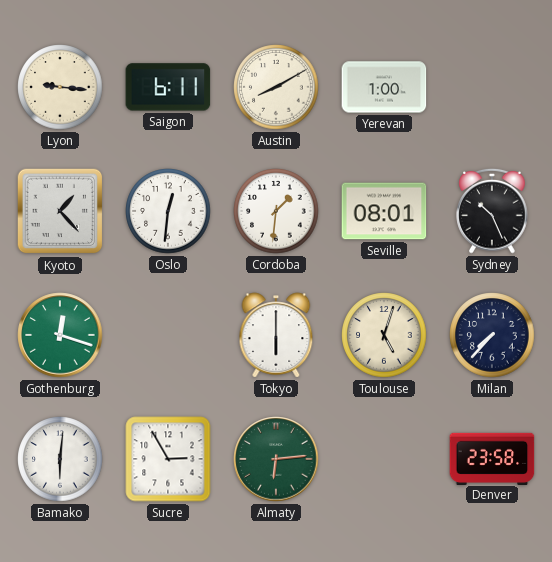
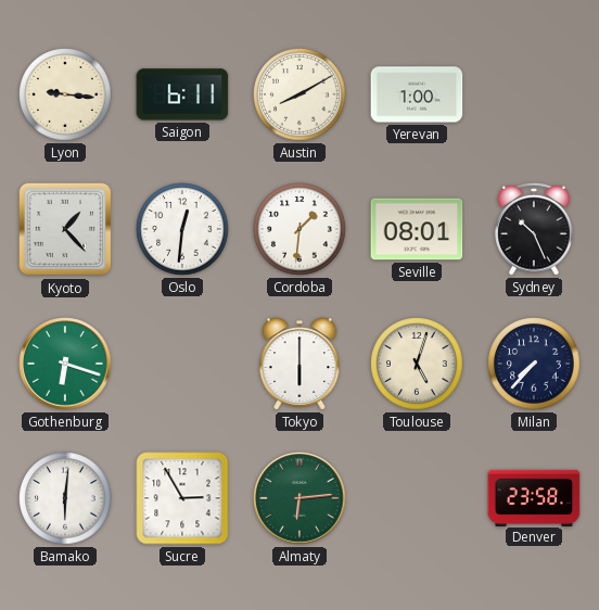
Gothenburg: 12:18 -> 6:18 (65, 364)
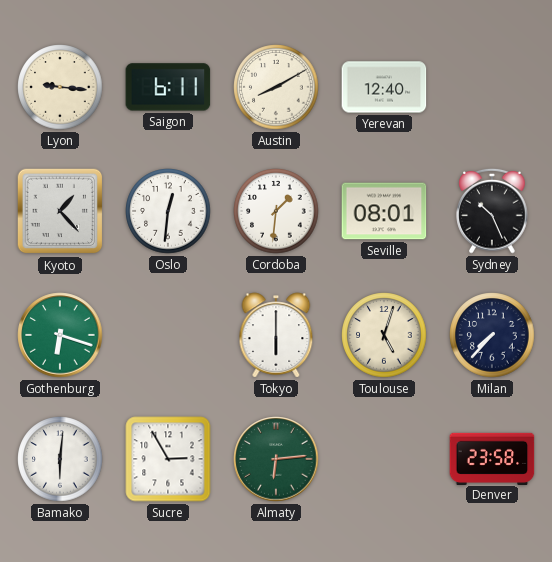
Yerevan: 1:00 -> 12:40 (384, 87)
